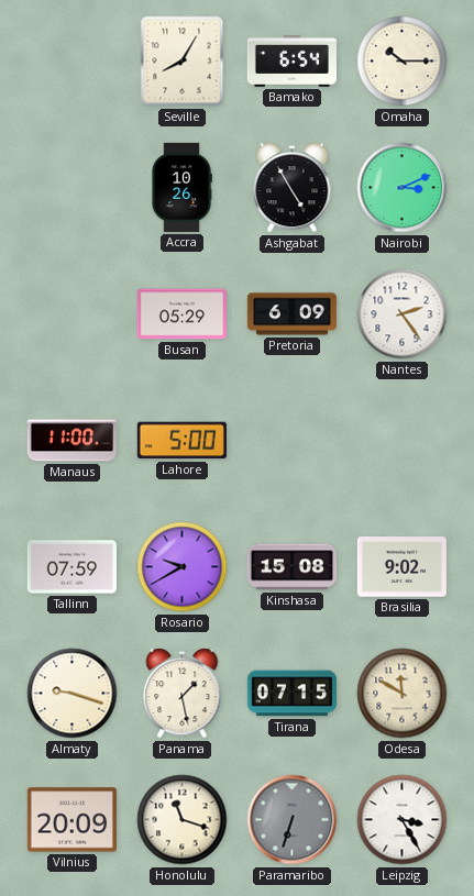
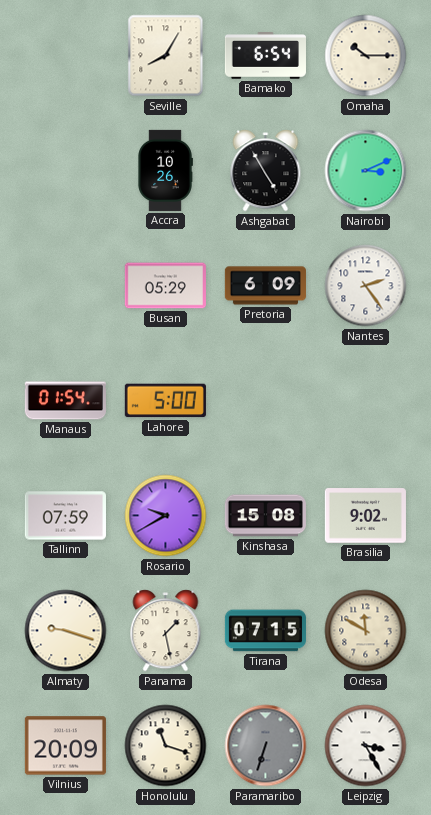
Manaus: 11:00 -> 01:54 (65, 401)
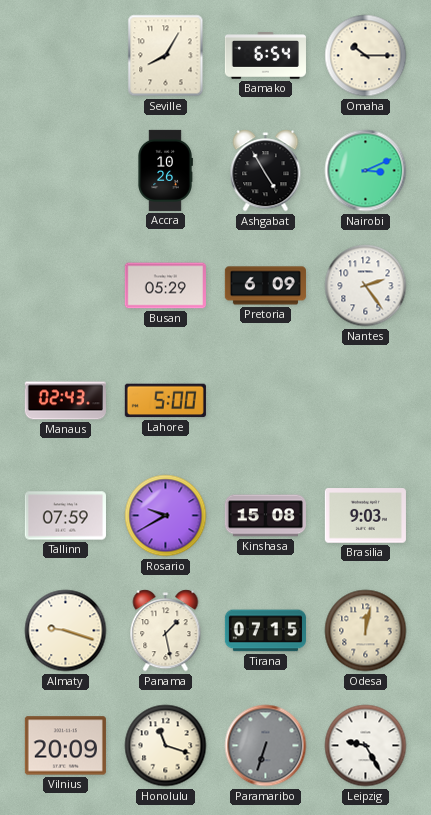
Manaus: 01:54 -> 02:43 (65, 401)
Brasilia: 9:02 -> 9:03 (365, 516)
Odesa: 11:50 -> 12:02 (366, 631)
Leipzig: 3:25 -> 9:25 (366, 746)
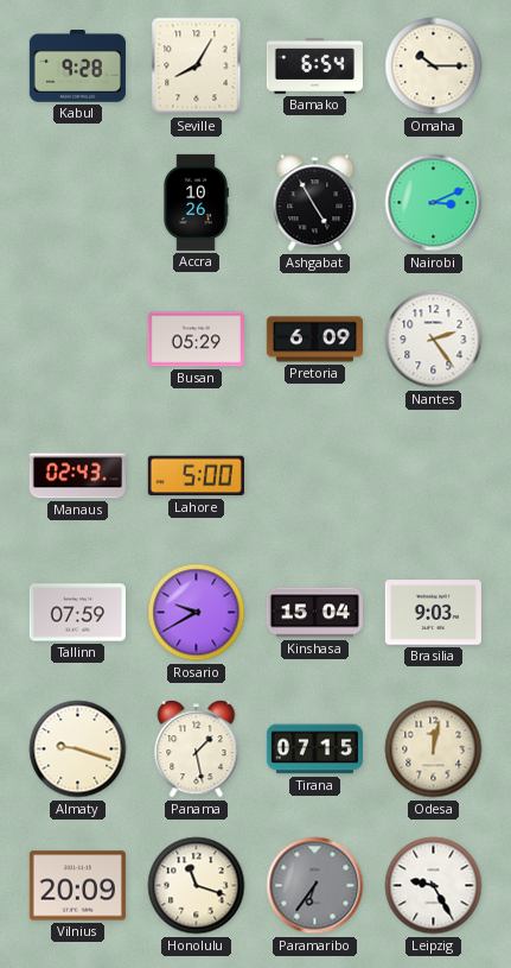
Kabul: none -> 9:28 (77, 67)
Kinshasa: 15:08 -> 15:04 (314, 613)
Paramaribo: 6:33 -> 6:36 (315, 886)
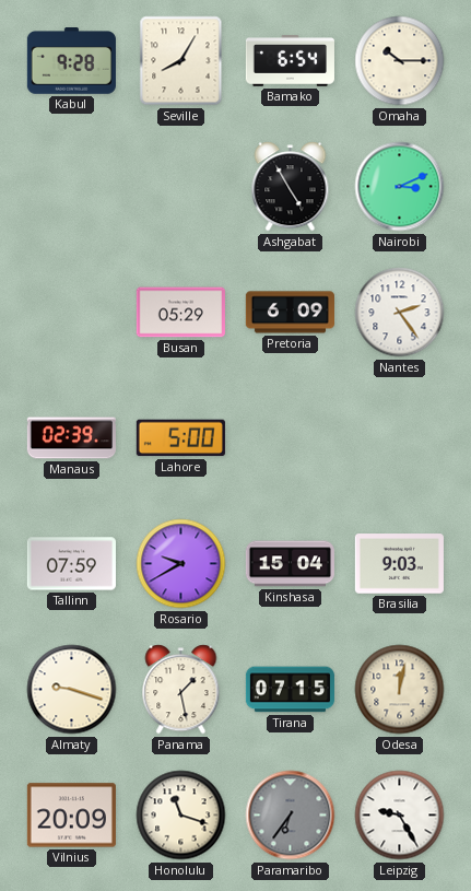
Accra: 10:26 -> none (196, 202)
Manaus: 02:43 -> 02:39 (71, 438)
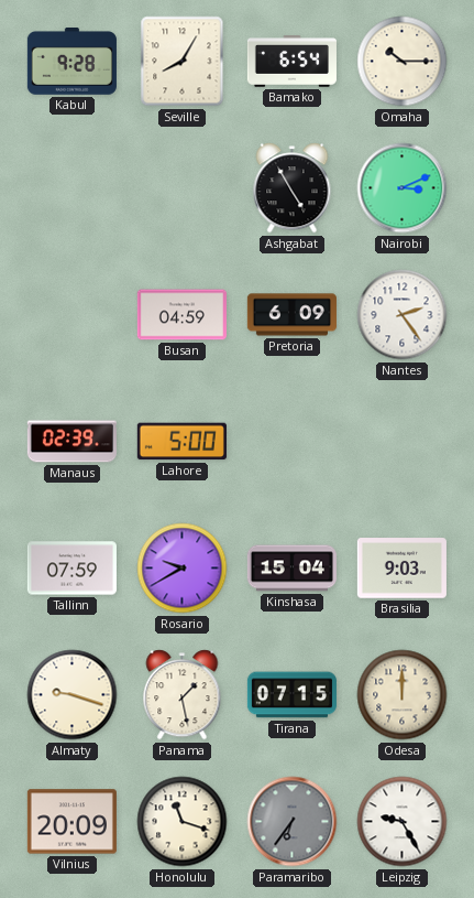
Busan: 05:29 -> 04:59 (181, 315)
Odesa: 12:02 -> 12:00 (403, 695)
